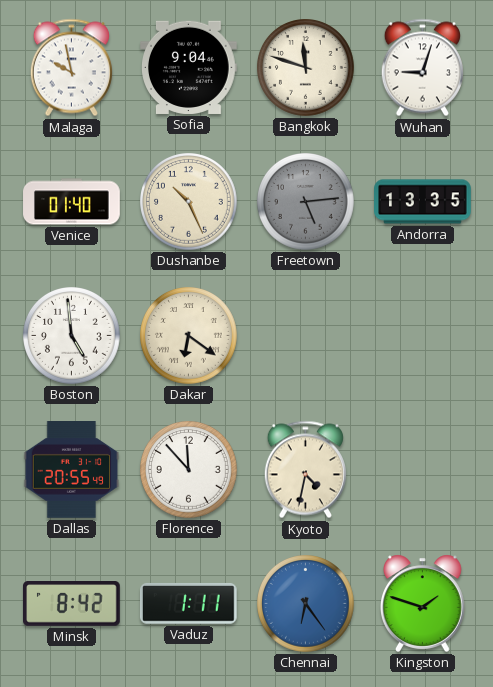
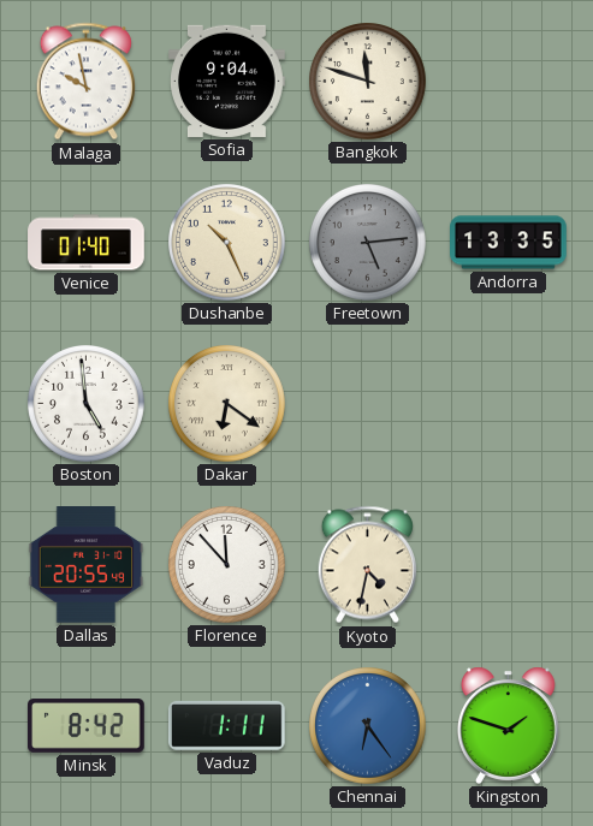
Wuhan: 9:03 -> none (422, 68)
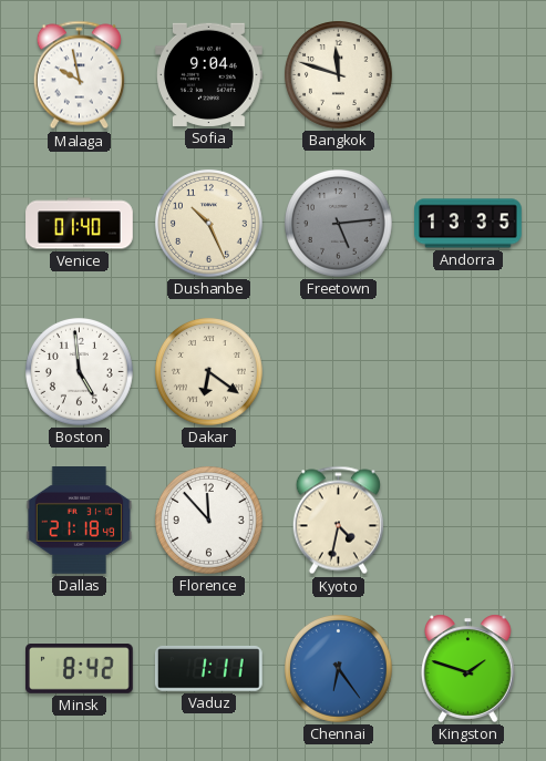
Dallas: 20:55 -> 21:18 (80, 521)
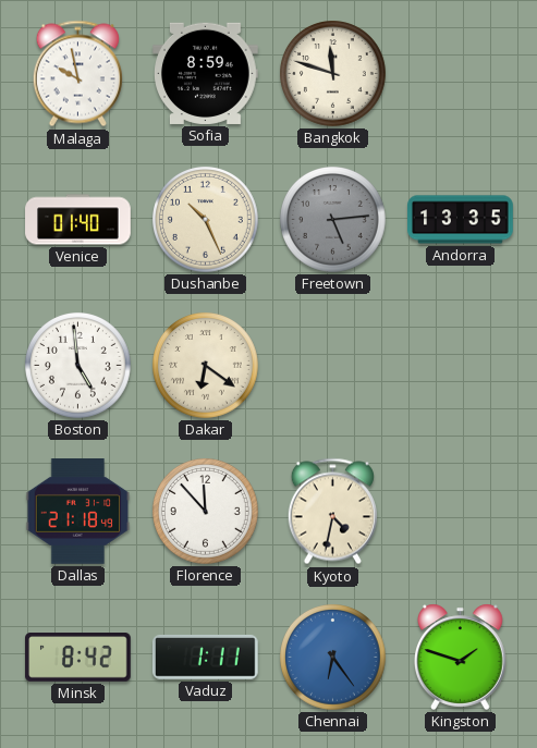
Sofia: 9:04 -> 8:59 (206, 73)
